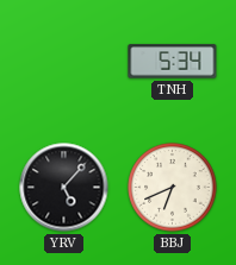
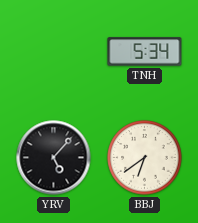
BBJ: 6:41 -> 6:39 (145, 158)
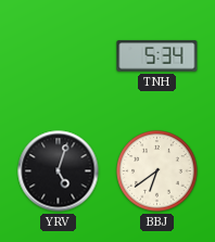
YRV: 5:07 -> 5:03 (59, 171)
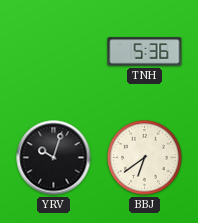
TNH: 5:34 -> 5:36 (145, 52)
YRV: 5:03 -> 10:03 (54, 158)
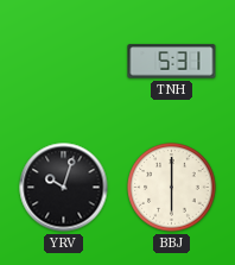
TNH: 5:36 -> 5:31 (172, 62)
BBJ: 6:39 -> 6:00 (172, 188)
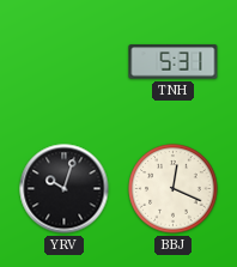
BBJ: 6:00 -> 12:19 (174, 189)
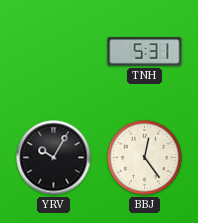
YRV: 10:03 -> 10:05 (54, 158)
BBJ: 12:19 -> 12:24 (145, 158)
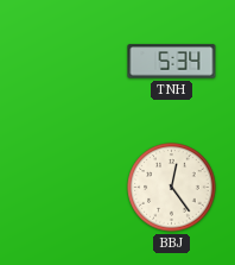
TNH: 5:31 -> 5:34 (172, 62)
YRV: 10:05 -> none (54, 158)
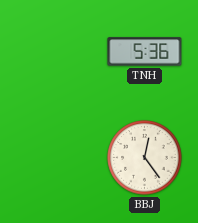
TNH: 5:34 -> 5:36 (145, 52)
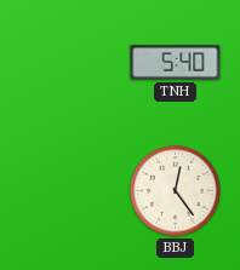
TNH: 5:36 -> 5:40 (176, 63)
